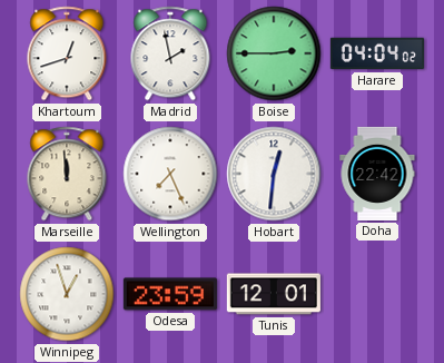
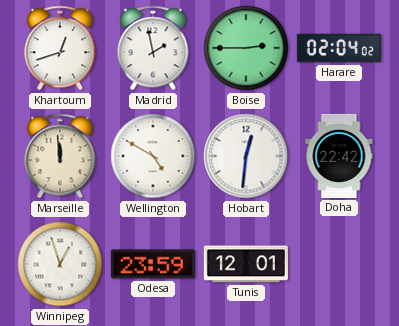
Harare: 04:04 -> 02:04 (339, 48)
Wellington: 7:26 -> 4:50 (153, 156)
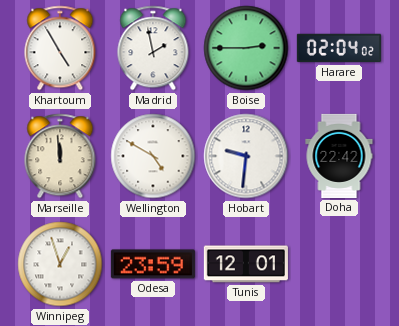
Khartoum: 12:42 -> 4:55 (60, 48)
Hobart: 12:31 -> 9:31 (246, 156)
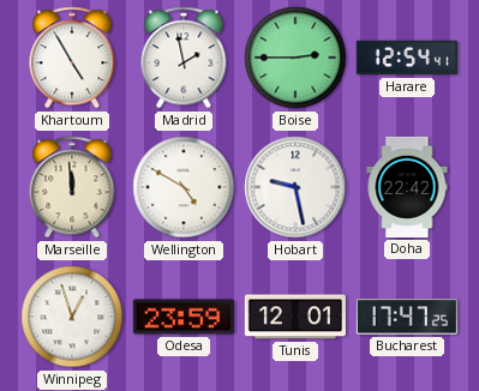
Harare: 02:04 -> 12:54 (407, 58)
Hobart: 9:31 -> 9:28 (295, 187)
Bucharest: none -> 17:47 (407, 317)
